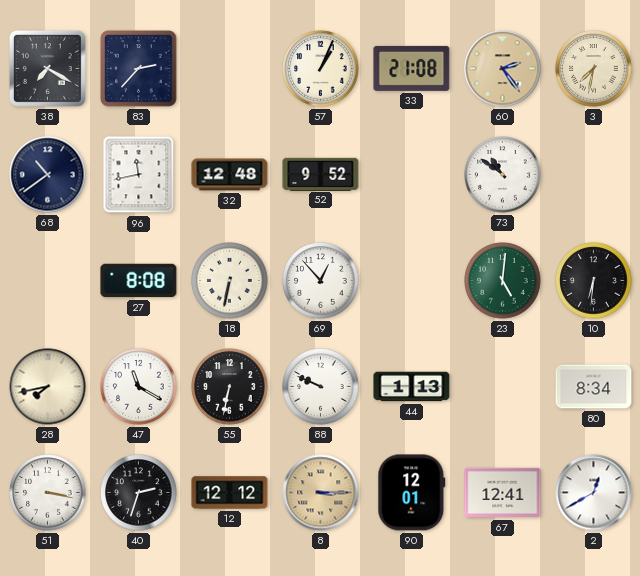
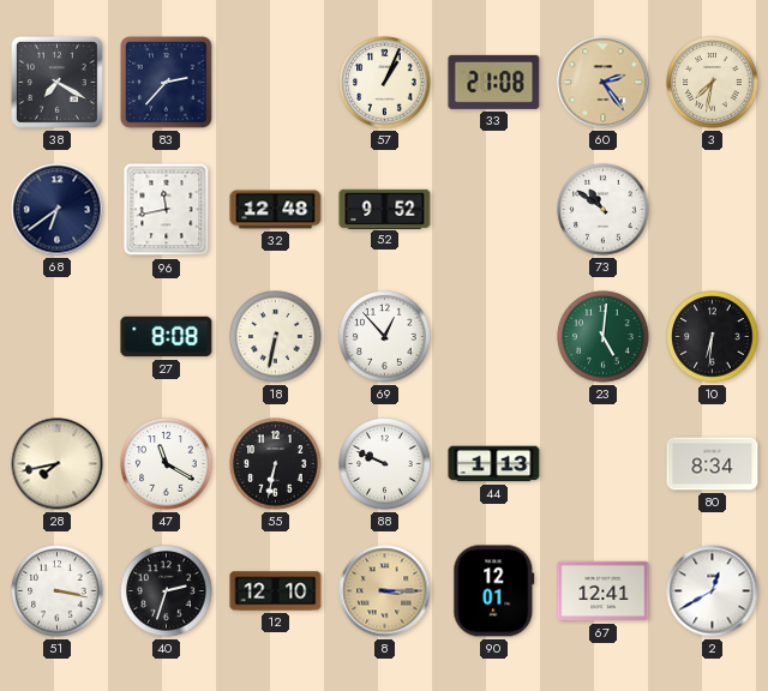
68: 10:39 -> 6:39 (58, 210)
12: 12:12 -> 12:10 (276, 591)
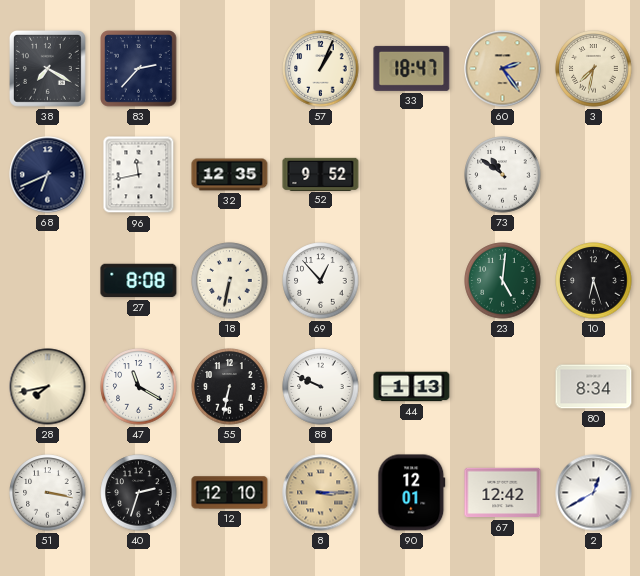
33: 21:08 -> 18:47 (412, 68)
68: 6:39 -> 6:41 (48, 175)
32: 12:48 -> 12:35 (230, 175)
10: 6:31 -> 6:27 (594, 281)
67: 12:41 -> 12:42 (503, 493)
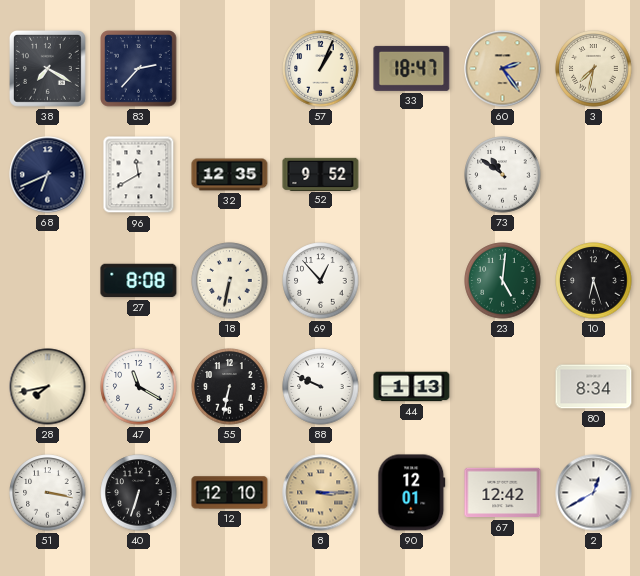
96: 11:43 -> 11:40 (139, 175)
40: 2:33 -> 6:33 (139, 493)
